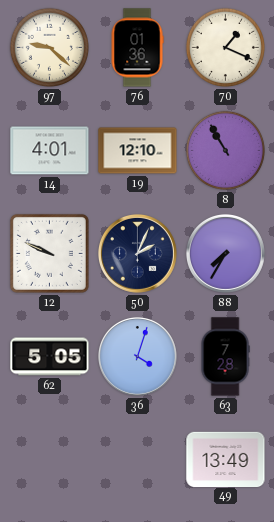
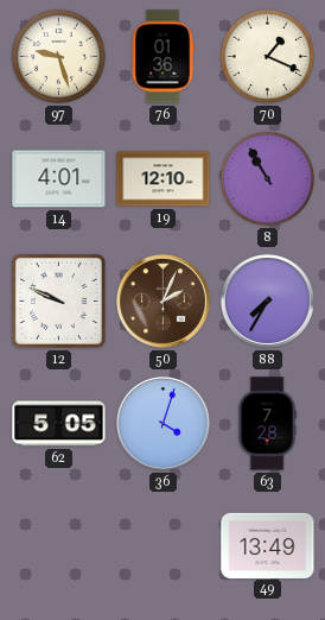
97: 9:22 -> 9:27 (58, 56)
50 dial: navy -> brown (162, 300)
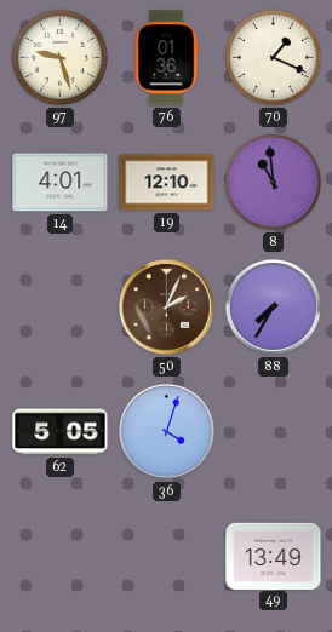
8: 10:55 -> 10:59 (273, 182)
12: 9:49 -> none (58, 300)
63: 7:28 -> none (267, 424)
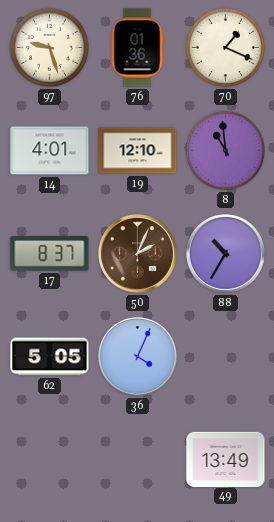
17: none -> 8:37 (50, 254)
88: 7:35 -> 10:35 (225, 253)
36: 4:03 -> 4:04 (137, 356)
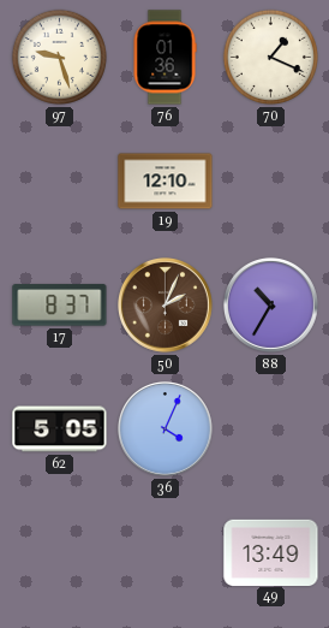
14: 4:01 -> none (50, 151)
8: 10:59 -> none (225, 150)
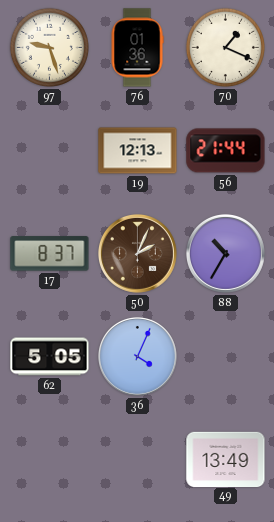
19: 12:10 -> 12:13 (138, 151)
56: none -> 21:44 (226, 151)
